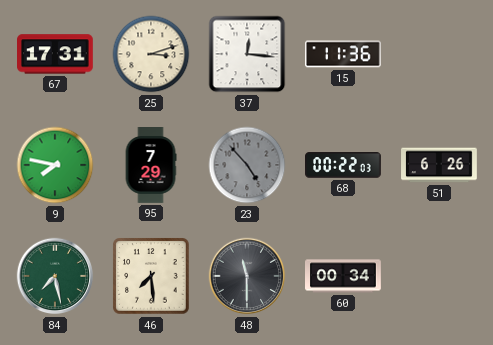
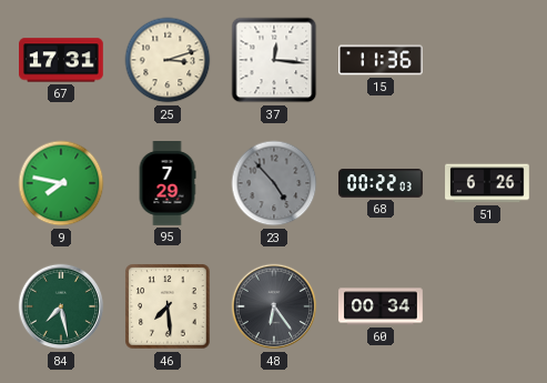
48: 11:30 -> 6:24 (274, 306)
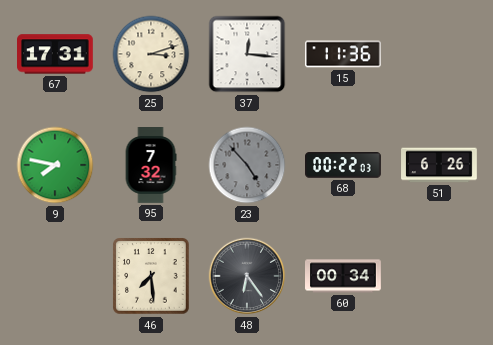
95: 7:29 -> 7:32 (151, 166)
84: 7:28 -> none (61, 306)
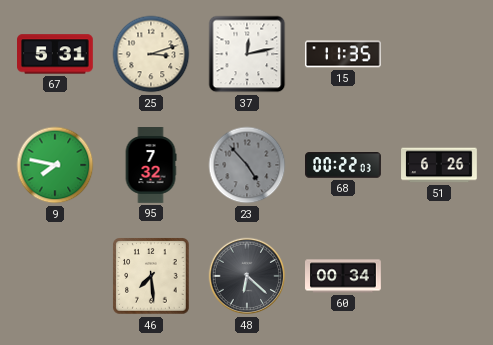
67: 17:31 -> 5:31 (56, 54)
37: 12:16 -> 12:13 (247, 54)
15: 11:36 -> 11:35 (344, 54)
48: 6:24 -> 6:22 (247, 276)
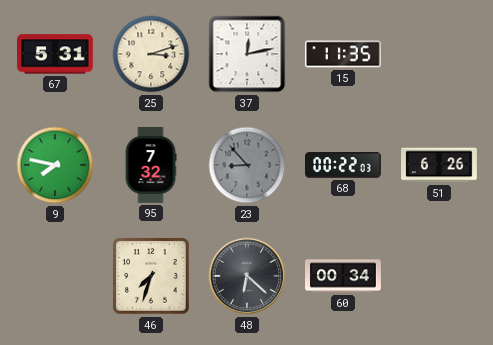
23: 4:53 -> 8:53 (247, 165)
46: 7:29 -> 7:33 (151, 276)
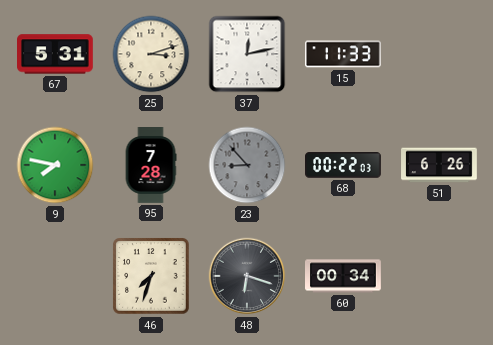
15: 11:35 -> 11:33 (344, 54)
95: 7:32 -> 7:28 (151, 166)
48: 6:22 -> 6:18 (247, 276)
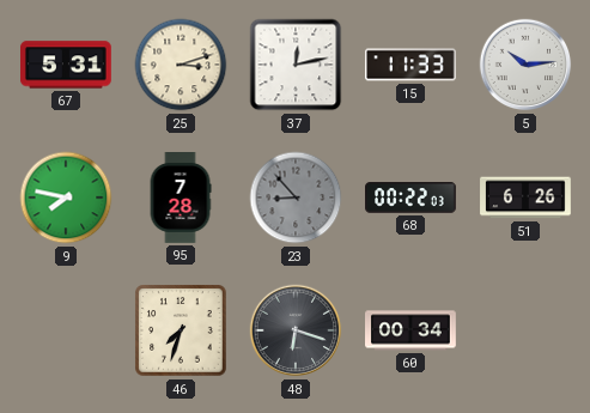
5: none -> 10:14 (525, 65)
